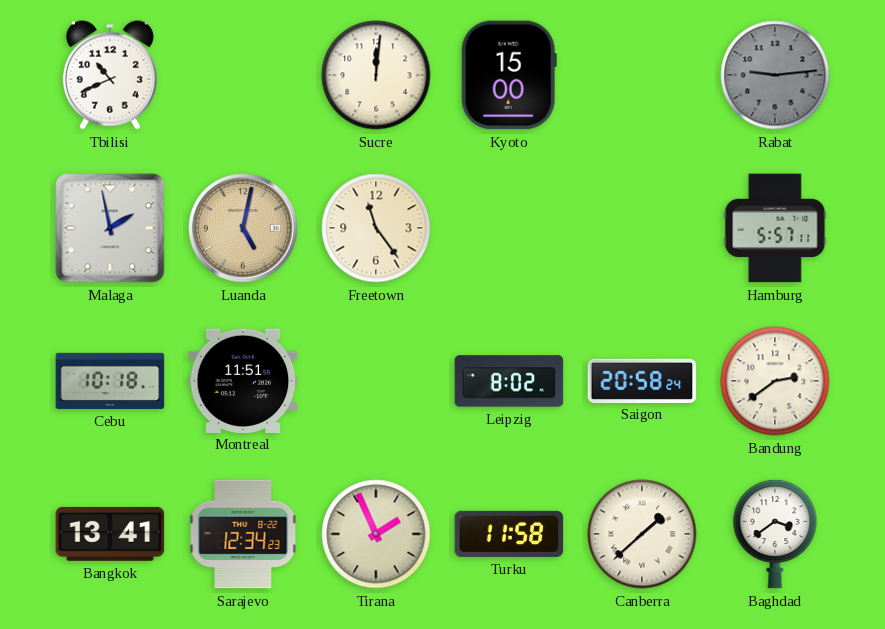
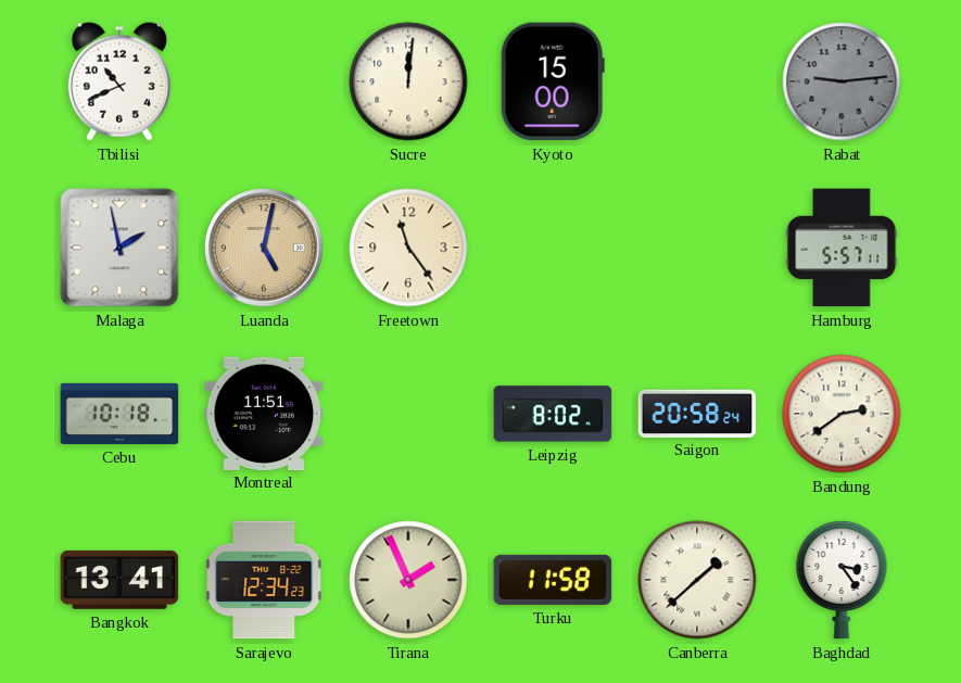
Baghdad: 3:39 -> 3:24 (842, 580)
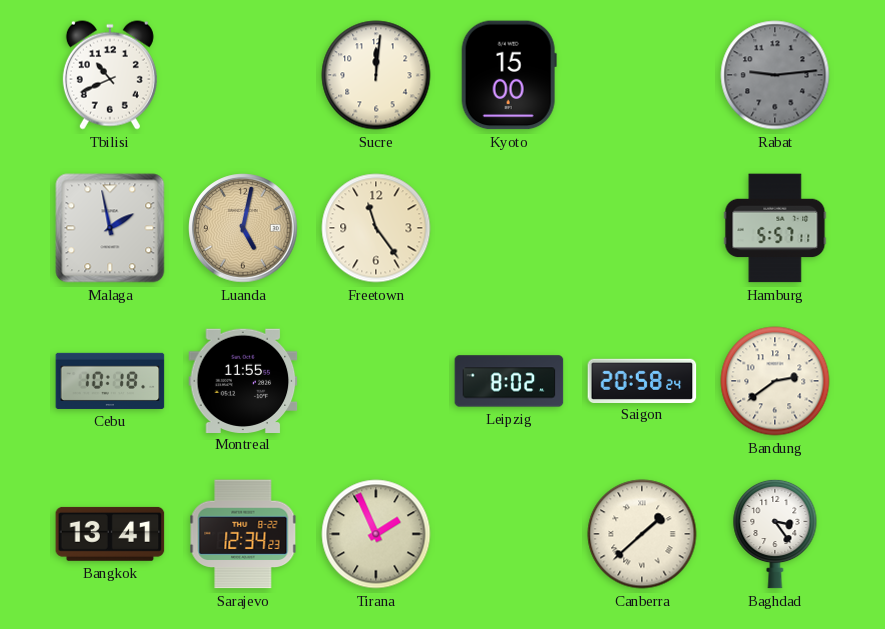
Montreal: 11:51 -> 11:55 (243, 380)
Turku: 11:58 -> none (553, 580)
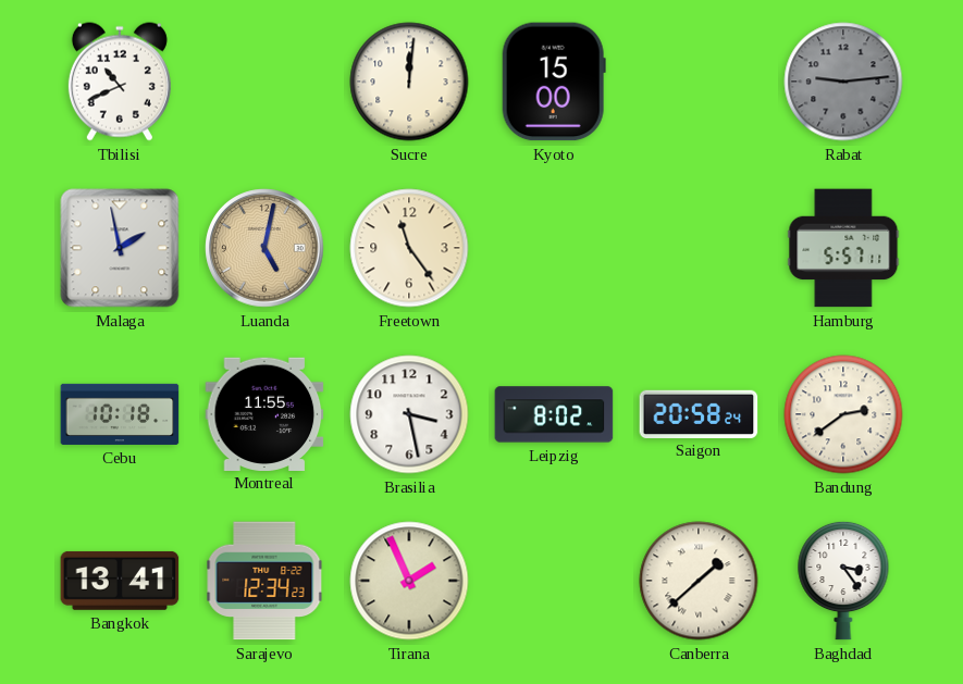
Brasilia: none -> 3:28 (409, 414)
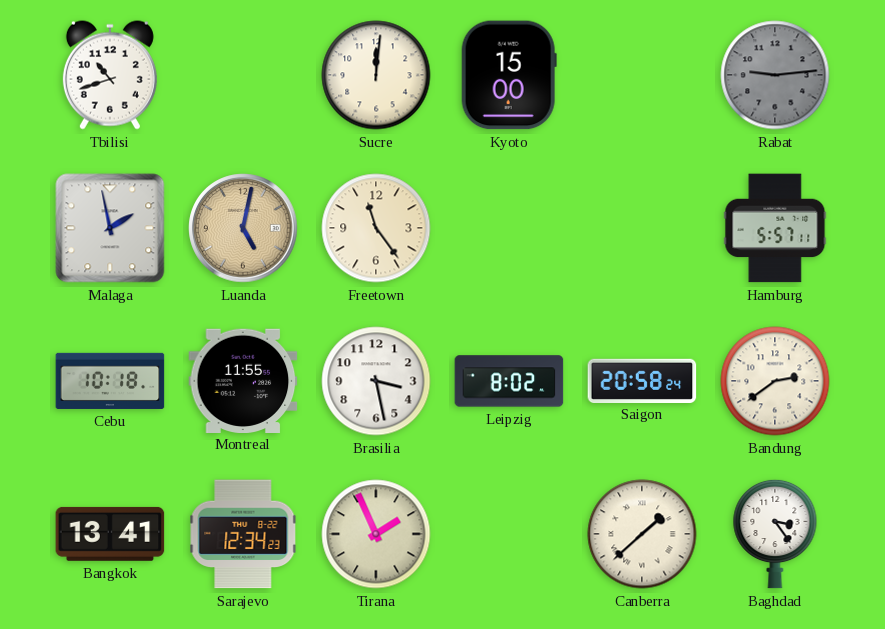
Tbilisi: 10:41 -> 10:42 (110, 75)
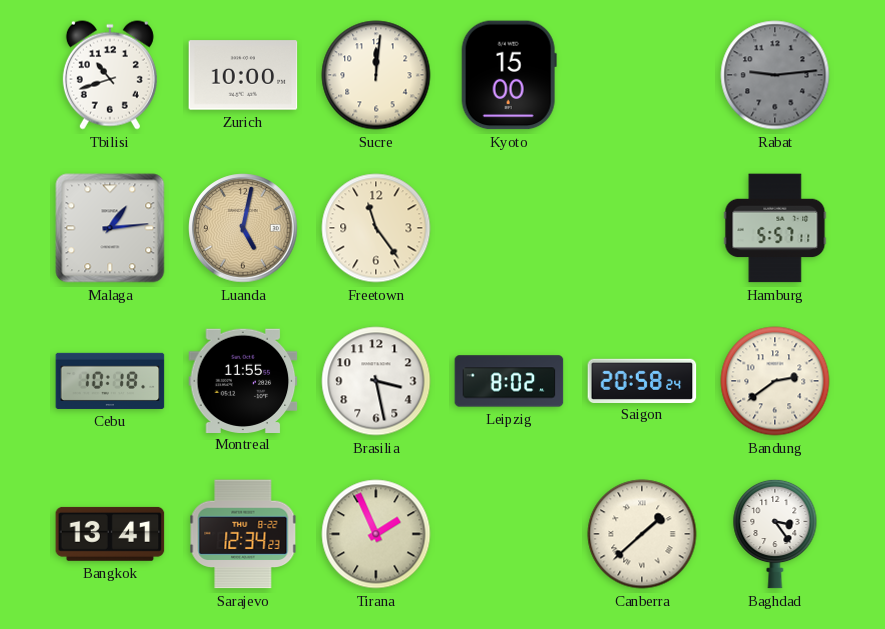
Zurich: none -> 10:00 (243, 75)
Malaga: 1:58 -> 1:14 (110, 228)
